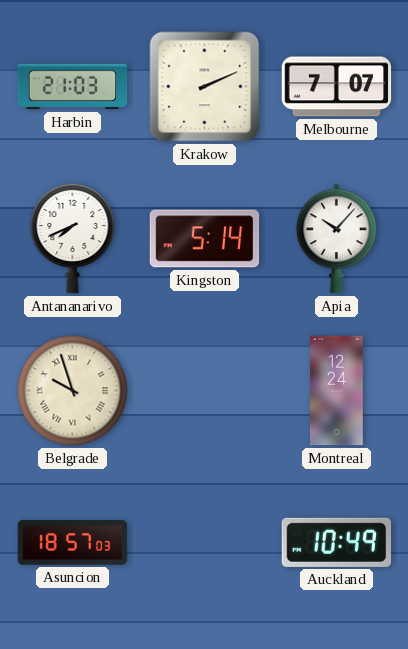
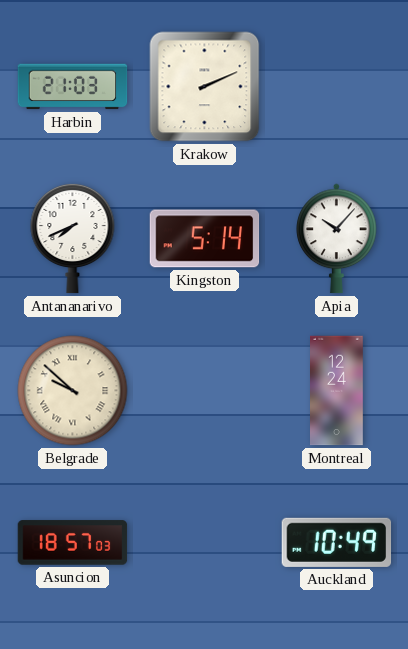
Melbourne: 7:07 -> none (337, 87)
Belgrade: 9:57 -> 9:52 (73, 391)
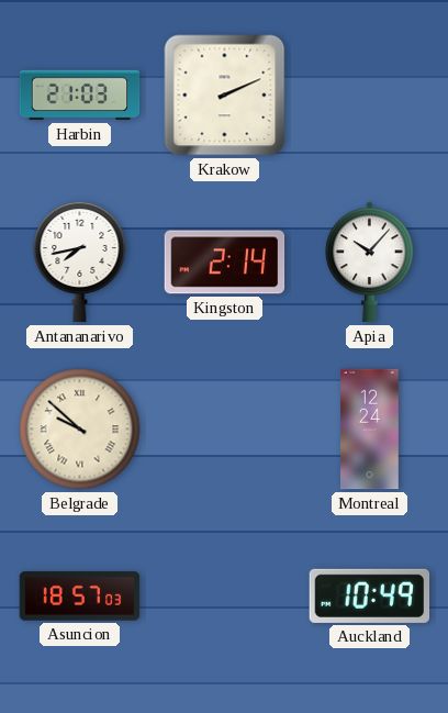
Antananarivo: 7:41 -> 7:43 (80, 261)
Kingston: 5:14 -> 2:14 (225, 263)
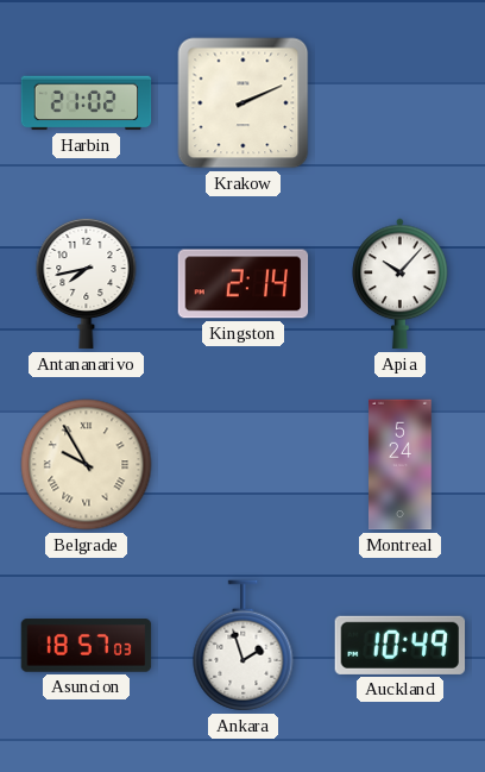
Harbin: 21:03 -> 21:02 (87, 103)
Belgrade: 9:52 -> 9:55 (87, 465)
Montreal: 12:24 -> 5:24 (401, 465)
Ankara: none -> 1:57 (244, 646)
